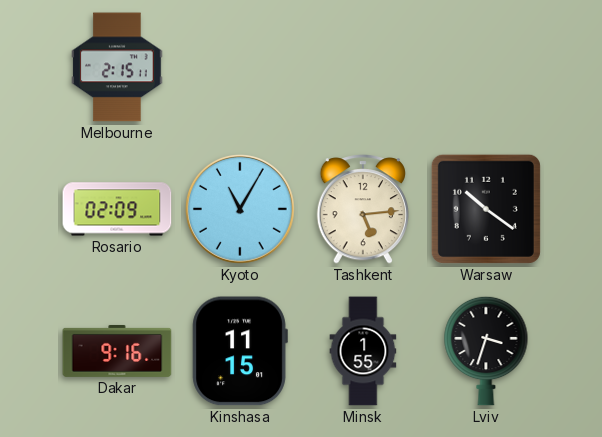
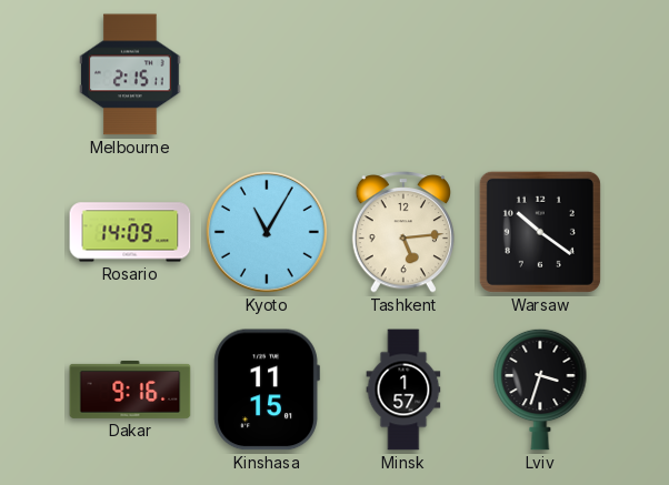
Rosario: 02:09 -> 14:09 (130, 232)
Minsk: 1:55 -> 1:57 (403, 390)
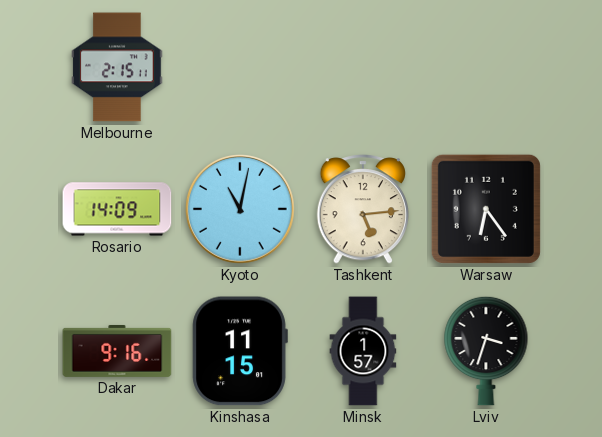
Kyoto: 11:05 -> 11:02 (240, 209)
Warsaw: 10:21 -> 6:24 (486, 209)
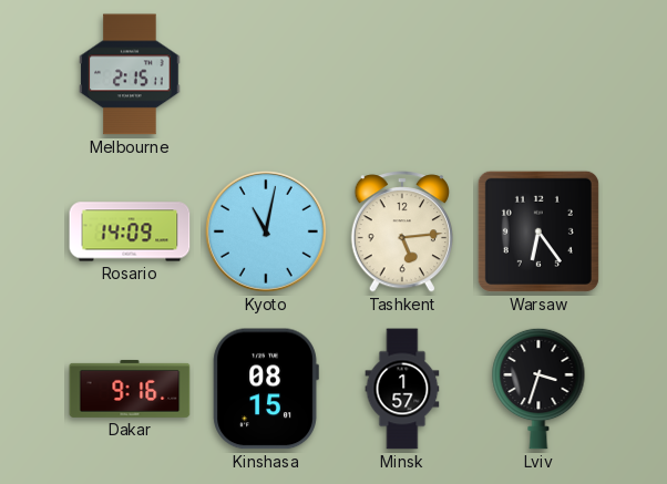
Kinshasa: 11:15 -> 08:15 (266, 389)
